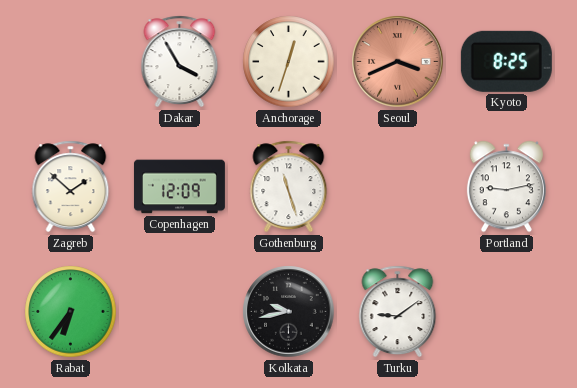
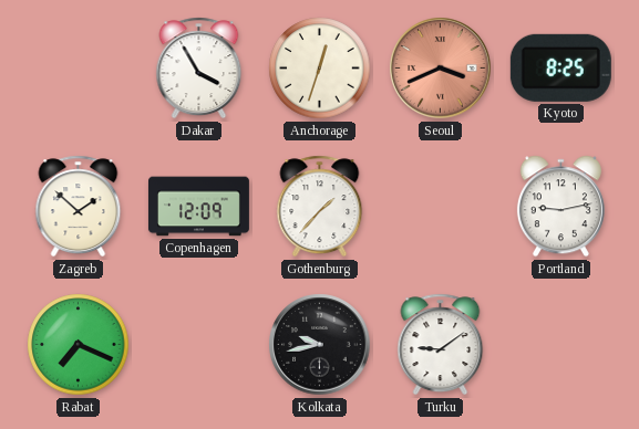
Gothenburg: 11:27 -> 1:37 (320, 207)
Rabat: 6:36 -> 7:19 (79, 345)
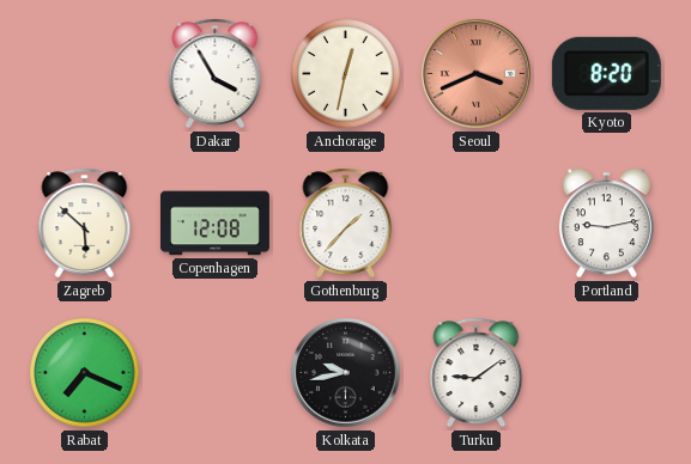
Anchorage: 12:33 -> 12:32 (346, 74)
Kyoto: 8:25 -> 8:20 (606, 73)
Zagreb: 1:52 -> 5:52 (85, 224)
Copenhagen: 12:09 -> 12:08 (214, 224)
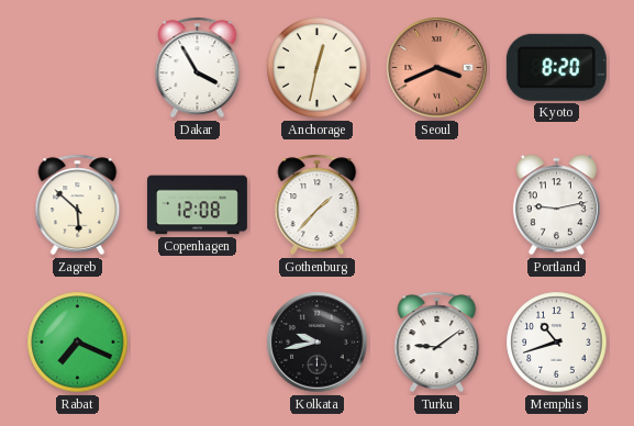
Memphis: none -> 10:42 (557, 343)
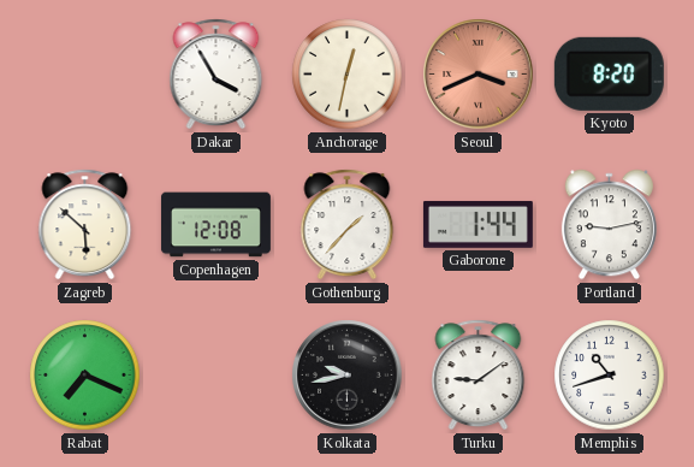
Gaborone: none -> 1:44 (478, 224)
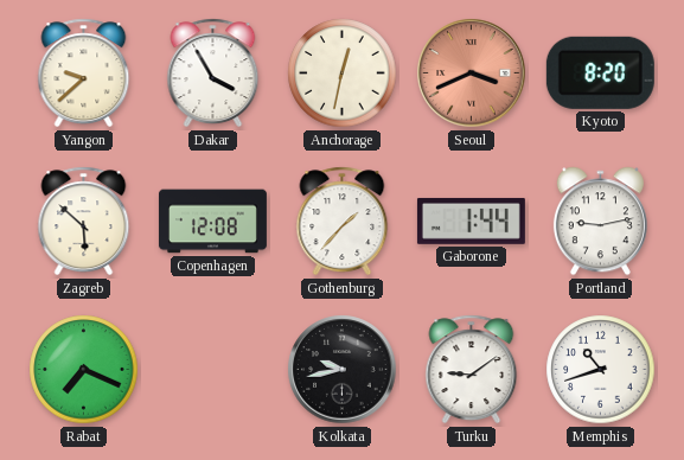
Yangon: none -> 9:38 (84, 74)
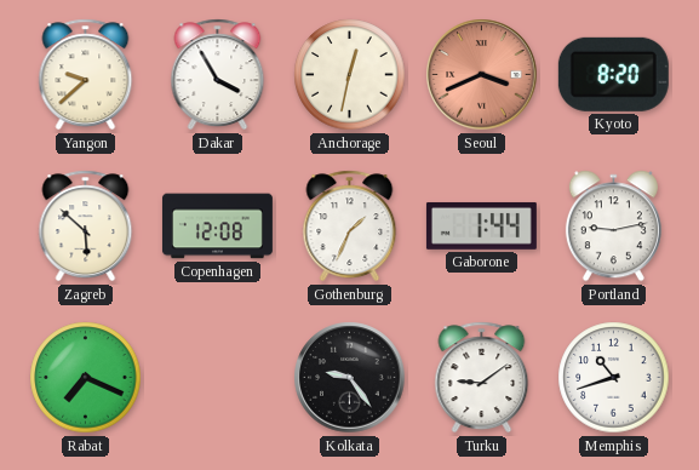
Gothenburg: 1:37 -> 1:34 (350, 227)
Kolkata: 9:43 -> 9:24 (350, 378)
